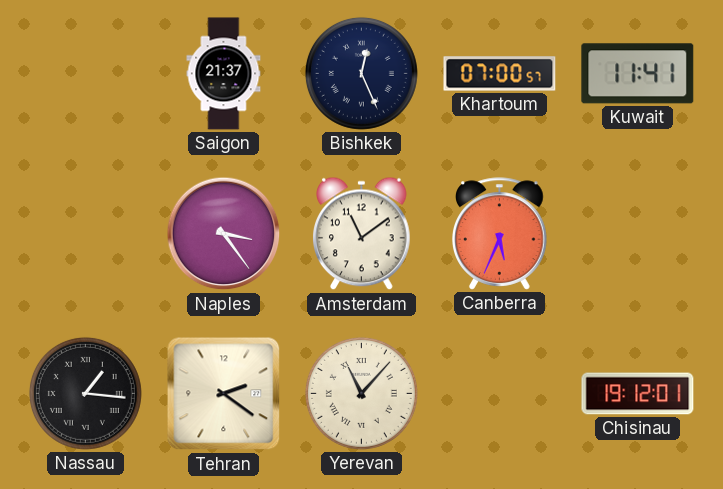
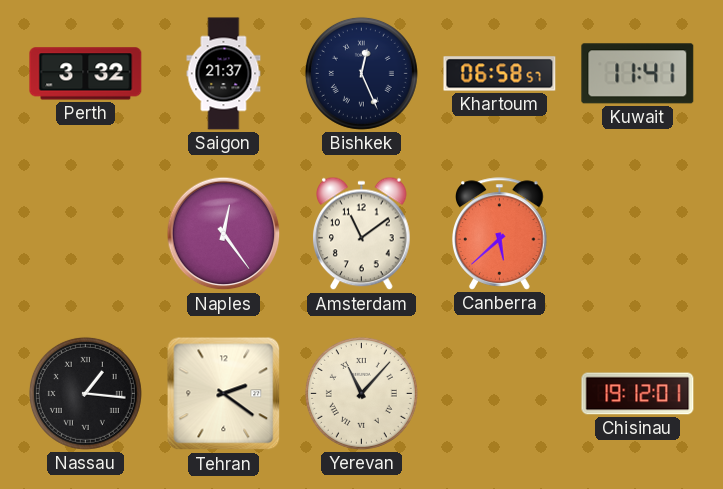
Perth: none -> 3:32 (86, 74)
Khartoum: 07:00 -> 06:58 (500, 74)
Naples: 3:24 -> 12:24 (224, 234)
Canberra: 5:34 -> 5:38 (500, 234)
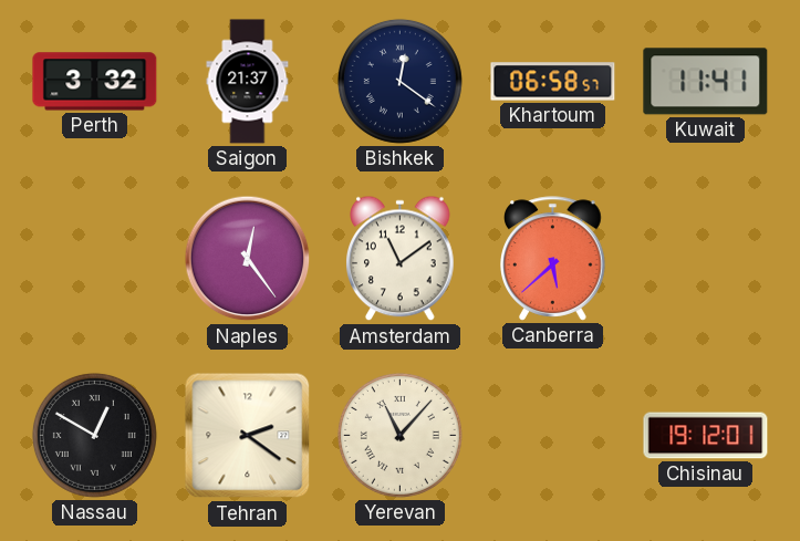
Bishkek: 12:26 -> 12:21 (399, 81)
Nassau: 1:16 -> 12:50 (94, 435)
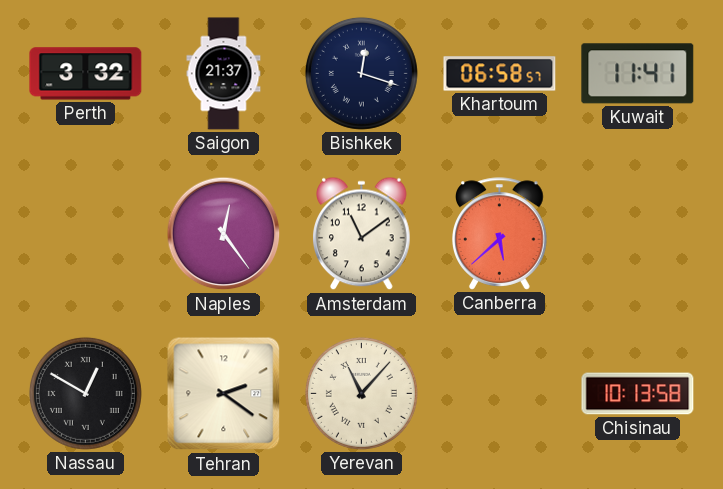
Bishkek: 12:21 -> 12:18 (361, 73)
Chisinau: 19:12 -> 10:13 (638, 394)
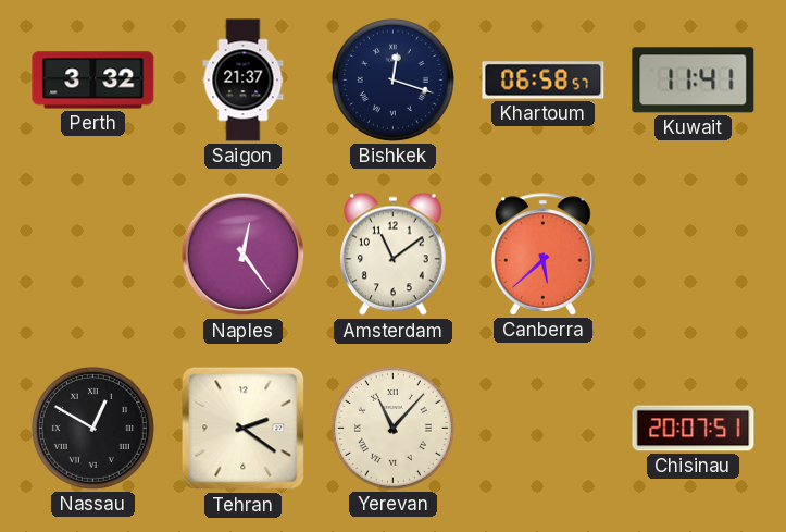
Chisinau: 10:13 -> 20:07 (694, 429)
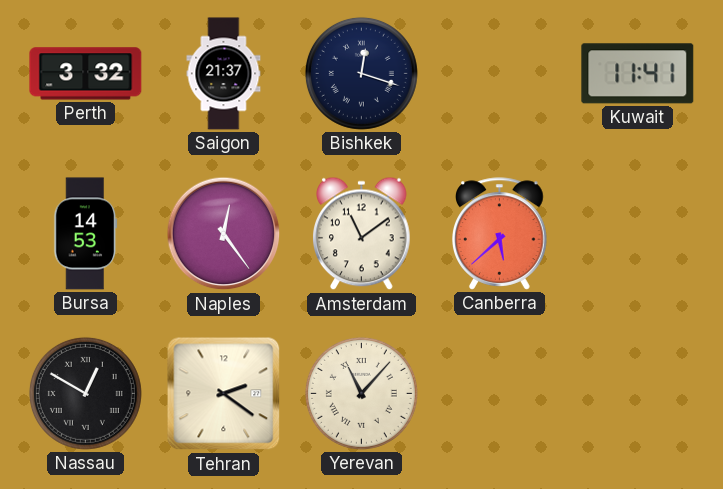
Khartoum: 06:58 -> none (544, 81)
Bursa: none -> 14:53 (86, 234)
Chisinau: 20:07 -> none (694, 429)
